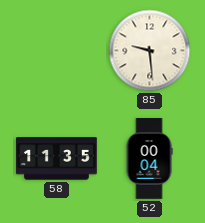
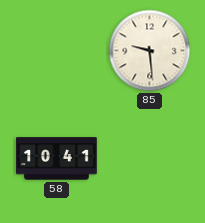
58: 11:35 -> 10:41 (57, 159)
52: 00:04 -> none (149, 159)
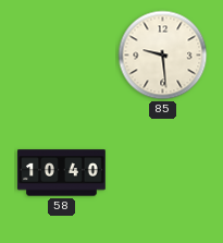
58: 10:41 -> 10:40 (62, 173)
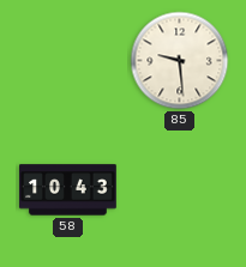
58: 10:40 -> 10:43 (68, 190)
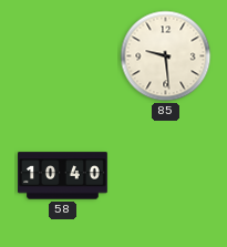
58: 10:43 -> 10:40 (63, 176)
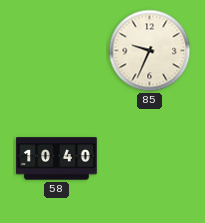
85: 9:29 -> 9:34 (150, 51)
